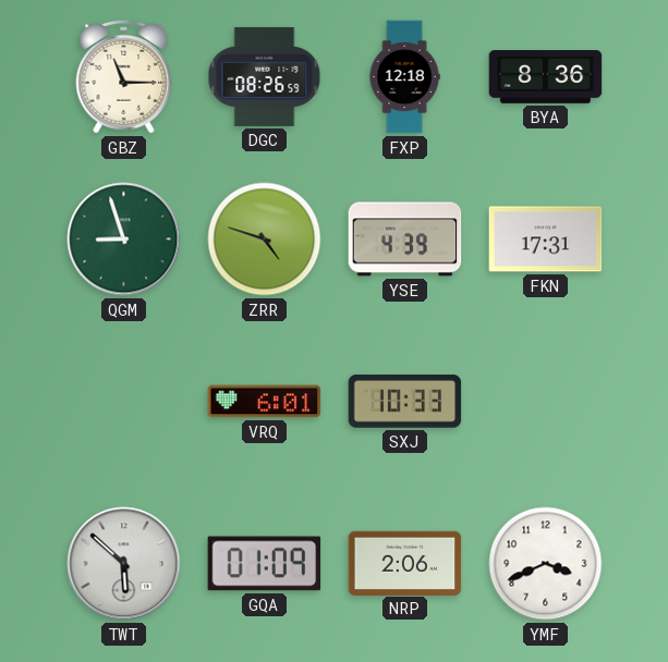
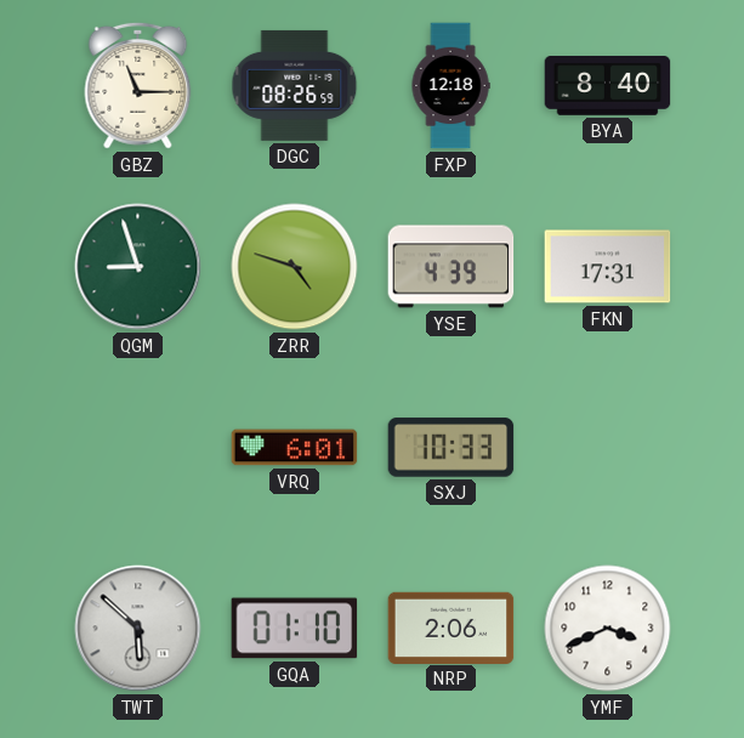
BYA: 8:36 -> 8:40 (608, 86)
GQA: 01:09 -> 01:10 (295, 629)
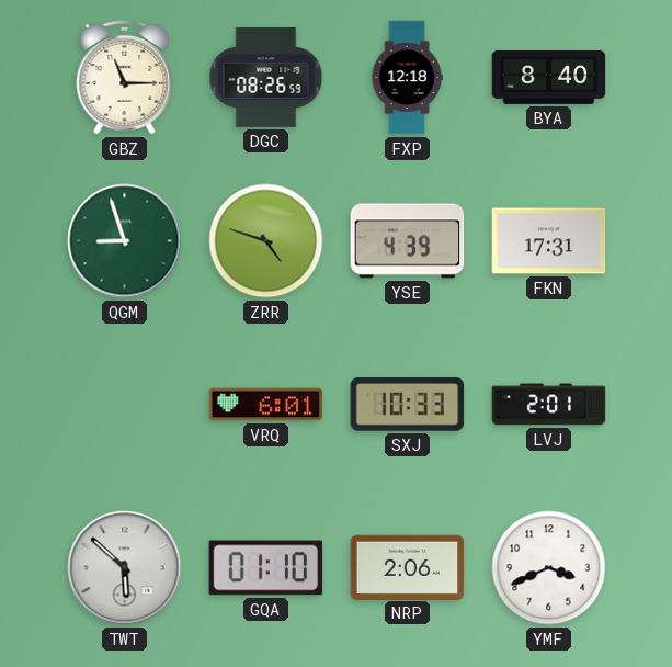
LVJ: none -> 2:01 (549, 405)
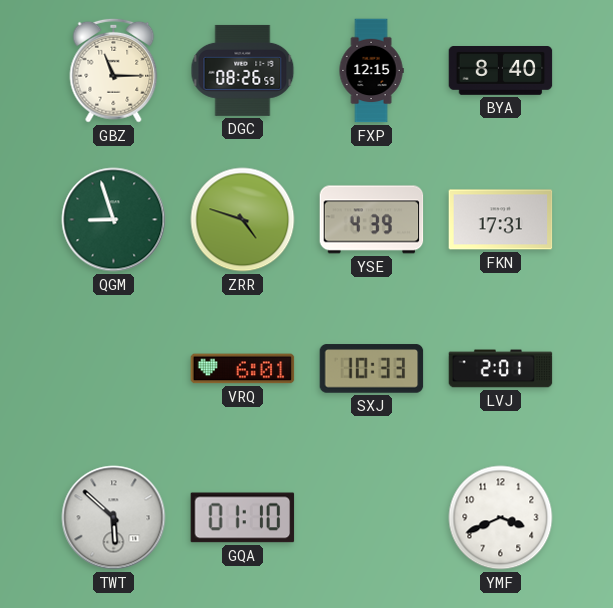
FXP: 12:18 -> 12:15 (371, 71)
NRP: 2:06 -> none (408, 567)
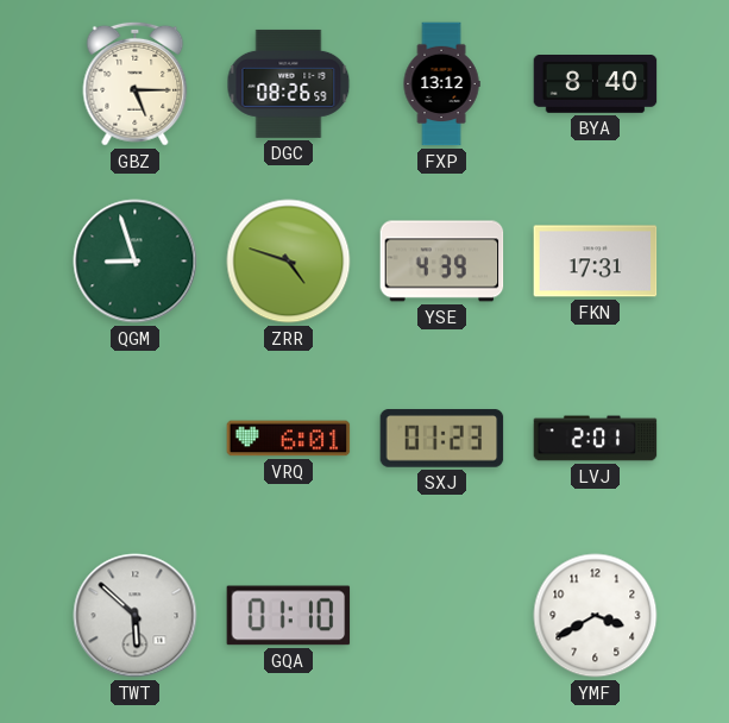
GBZ: 11:15 -> 5:15 (136, 83)
FXP: 12:15 -> 13:12 (441, 84)
SXJ: 10:33 -> 01:23 (442, 439)
YMF: 3:41 -> 3:40 (596, 616)
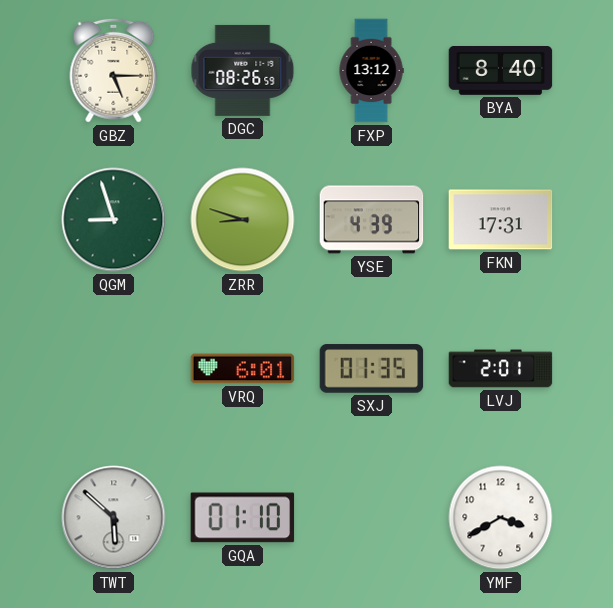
ZRR: 4:48 -> 8:48 (243, 220)
SXJ: 01:23 -> 01:35 (372, 369)
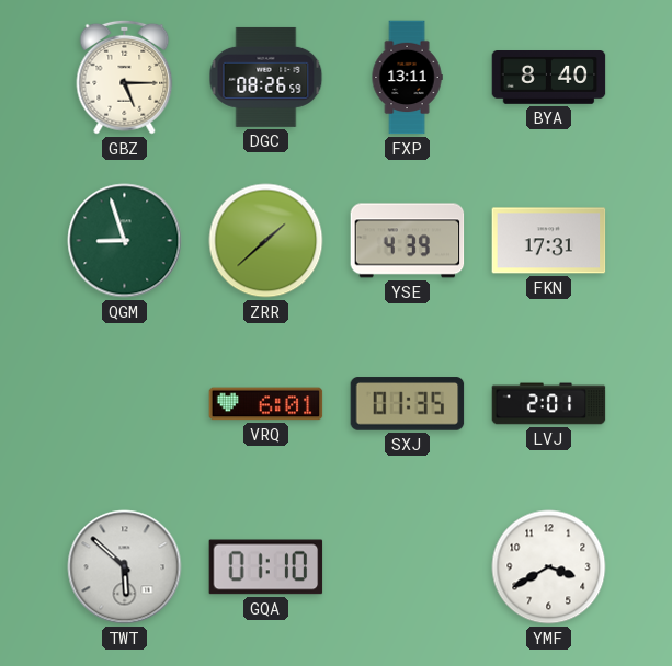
FXP: 13:12 -> 13:11 (407, 78)
ZRR: 8:48 -> 1:38 (266, 241)
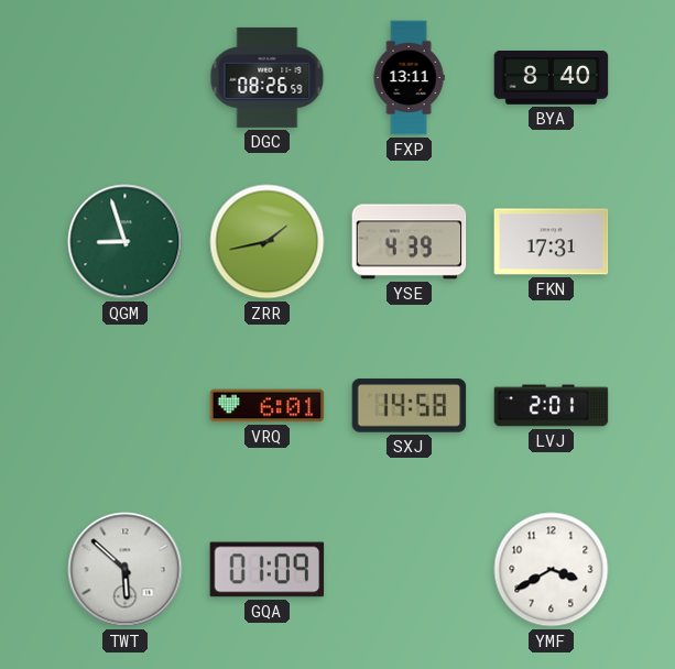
GBZ: 5:15 -> none (125, 77)
ZRR: 1:38 -> 1:43 (268, 242)
SXJ: 01:35 -> 14:58 (410, 406)
GQA: 01:10 -> 01:09 (268, 570)
